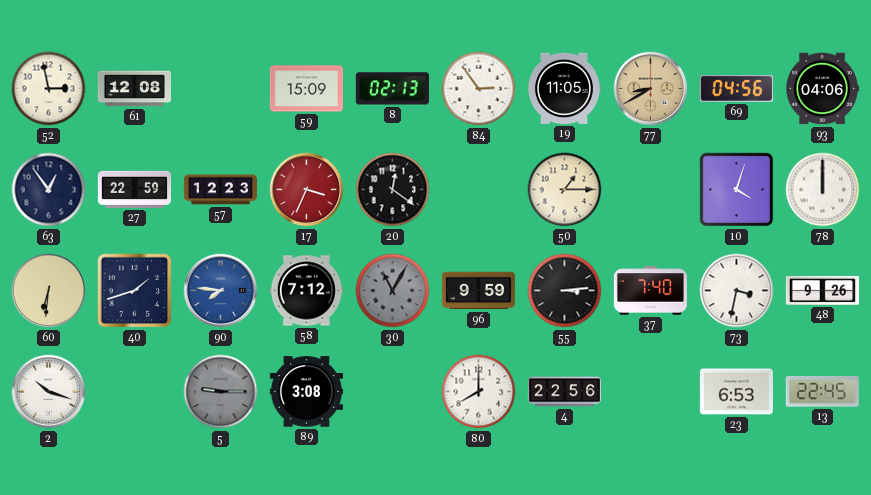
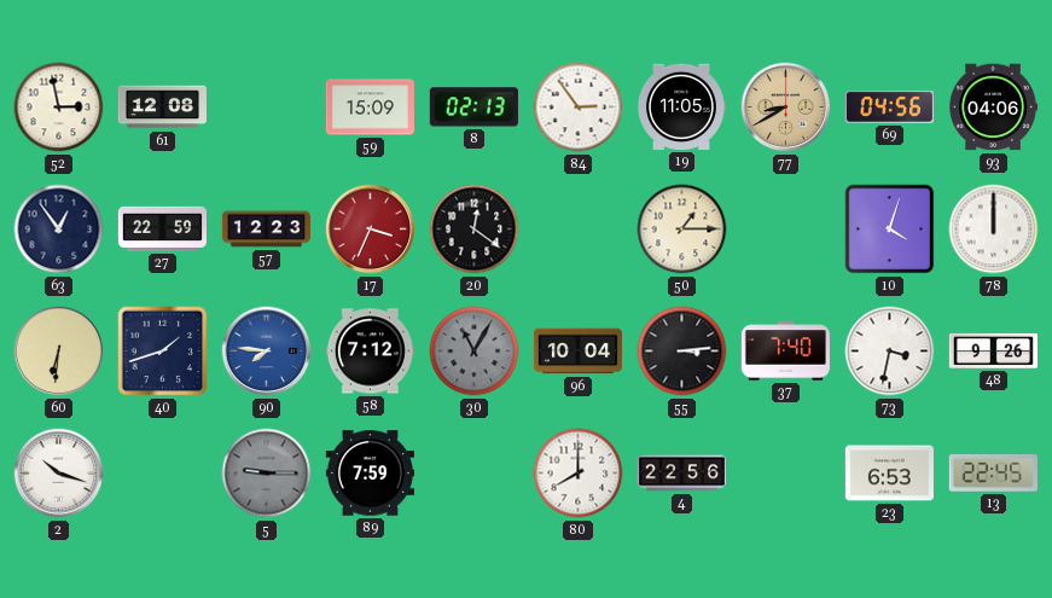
96: 9:59 -> 10:04 (577, 352)
89: 3:08 -> 7:59 (370, 474)
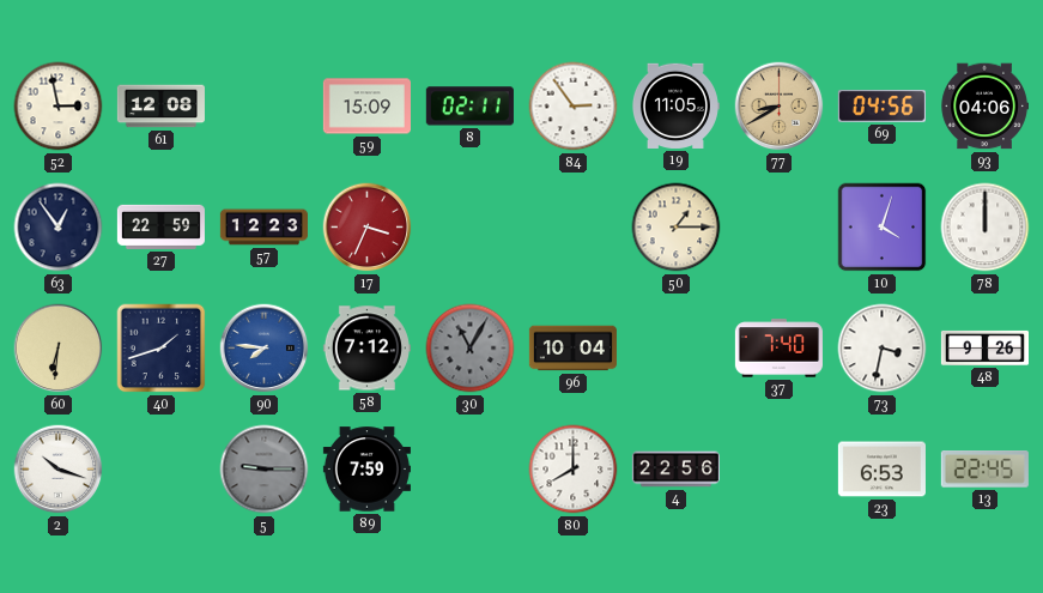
8: 02:13 -> 02:11 (469, 107)
20: 12:21 -> none (475, 230)
55: 3:14 -> none (682, 352)
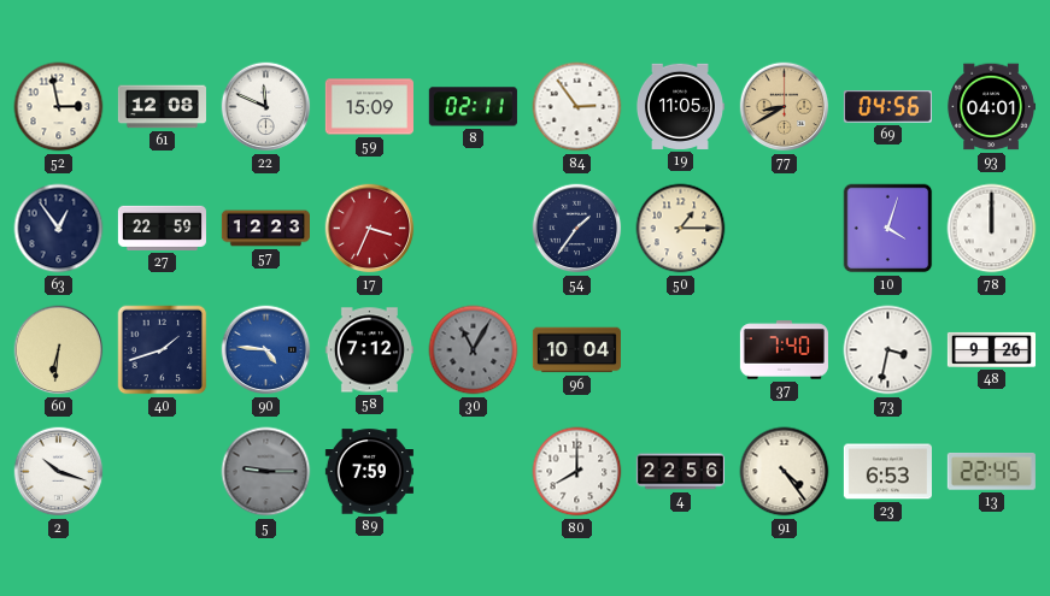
22: none -> 11:49 (266, 107)
93: 04:06 -> 04:01 (991, 107)
54: none -> 1:36 (577, 229)
90: 7:46 -> 4:46 (266, 350)
91: none -> 4:24 (785, 472)
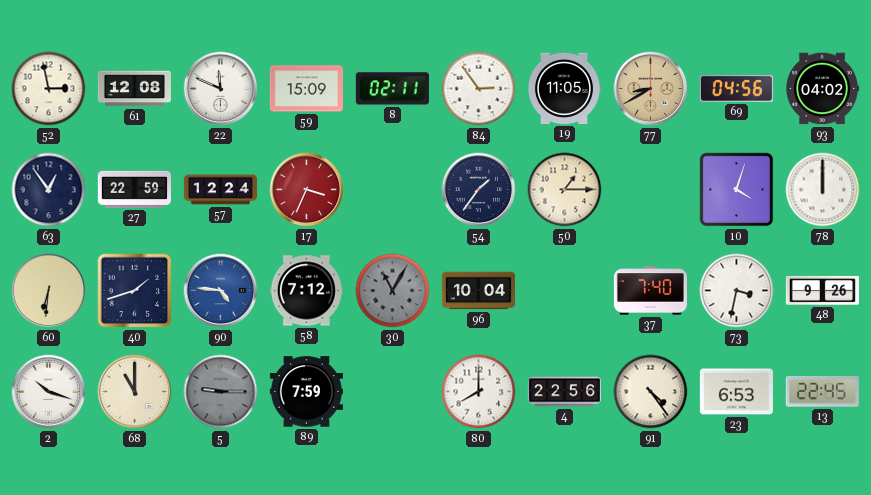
93: 04:01 -> 04:02 (822, 89)
57: 12:23 -> 12:24 (220, 190)
68: none -> 11:00 (135, 392)
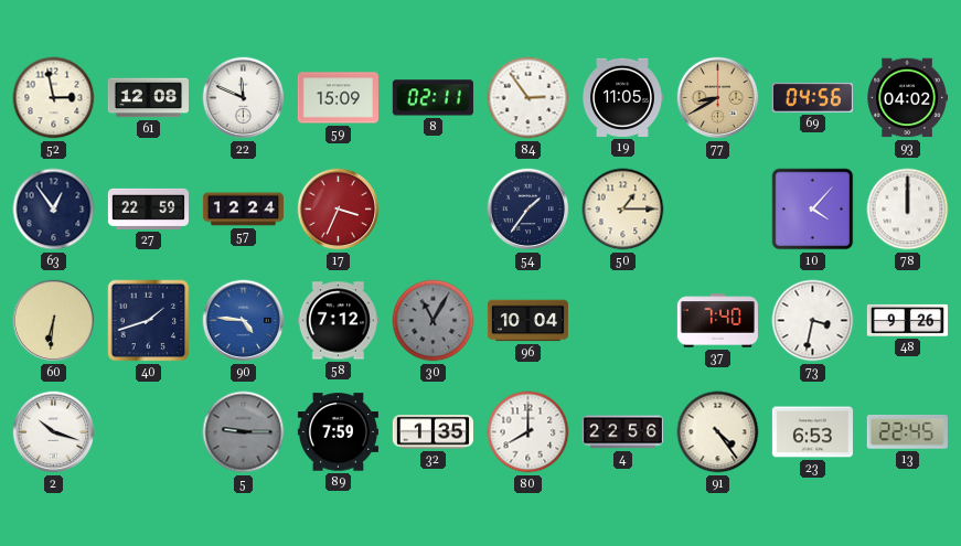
10: 4:03 -> 4:07 (813, 210)
68: 11:00 -> none (135, 392)
32: none -> 1:35 (433, 432)
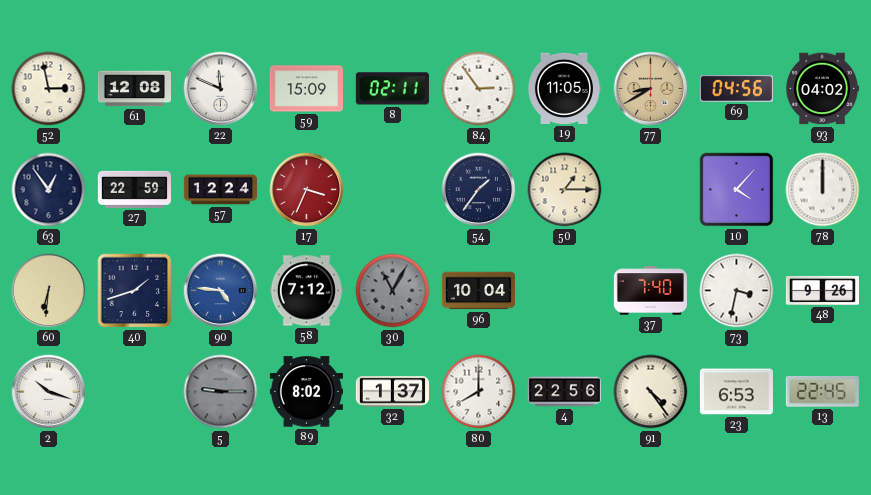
89: 7:59 -> 8:02 (306, 392)
32: 1:35 -> 1:37 (392, 392)
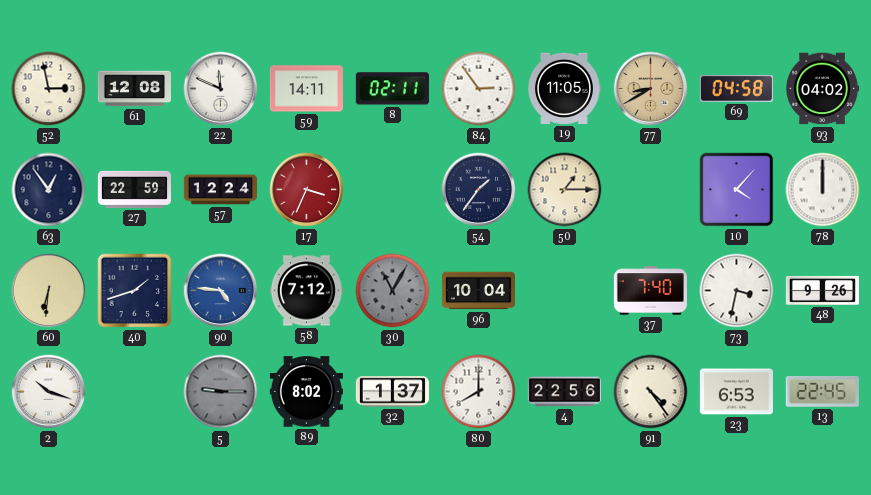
59: 15:09 -> 14:11 (306, 89)
69: 04:56 -> 04:58 (736, 89)
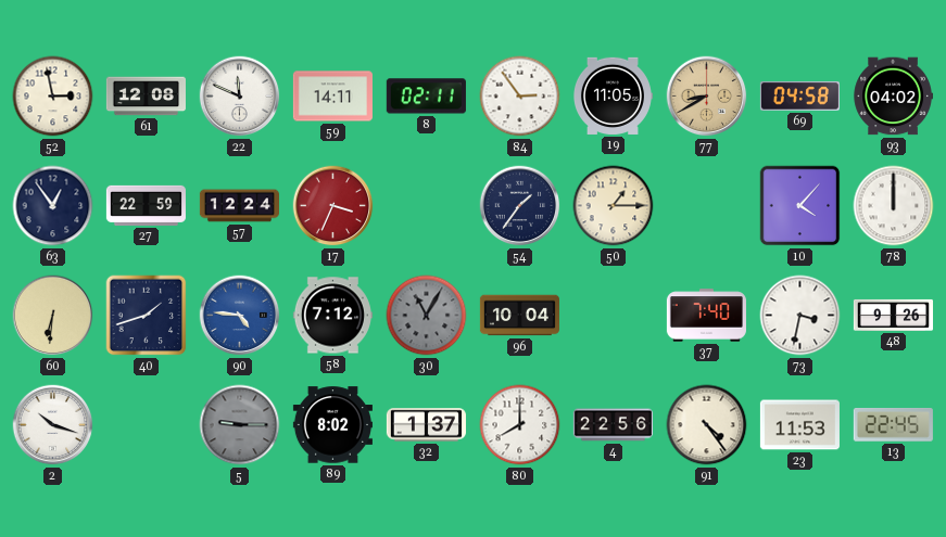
23: 6:53 -> 11:53 (799, 425)
